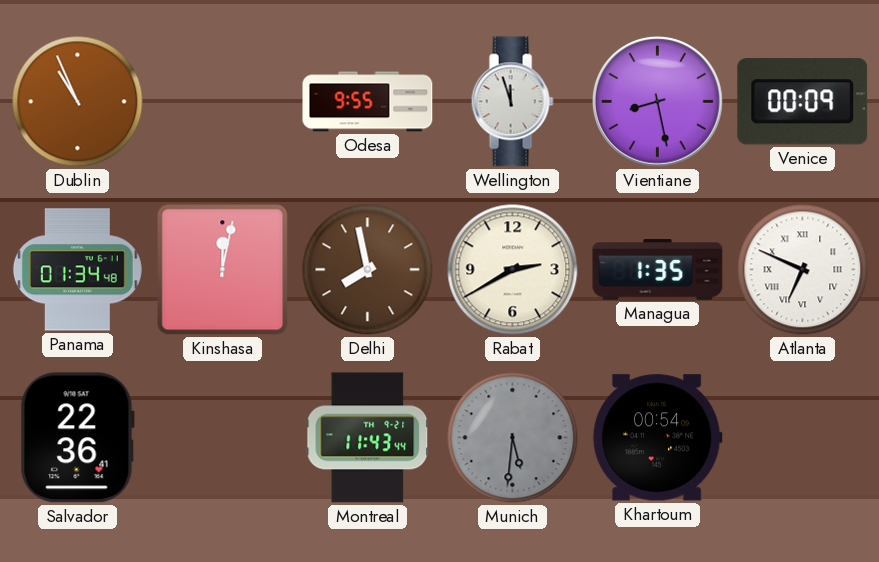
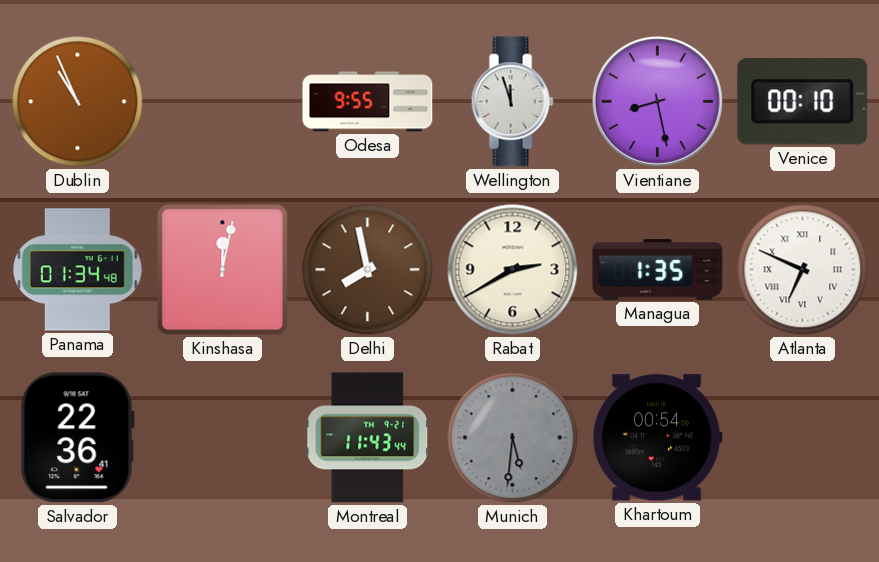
Venice: 00:09 -> 00:10 (803, 102)
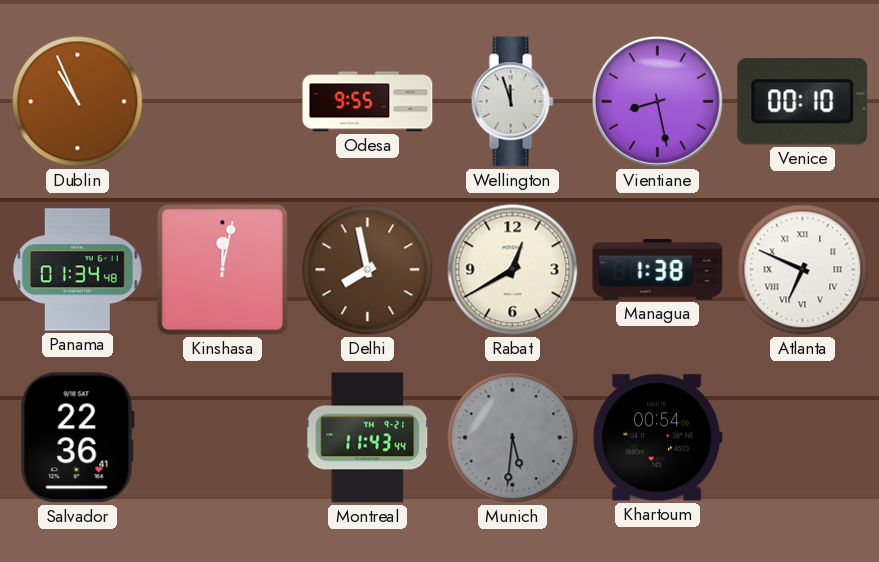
Rabat: 2:40 -> 12:40 (513, 270)
Managua: 1:35 -> 1:38 (658, 270)
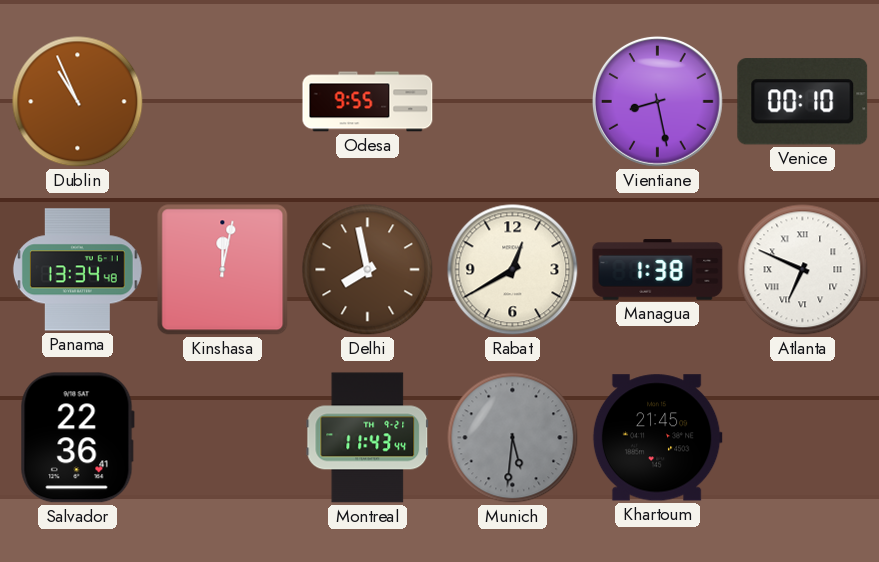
Wellington: 11:57 -> none (512, 102)
Panama: 01:34 -> 13:34 (77, 270)
Khartoum: 00:54 -> 21:45 (657, 438)
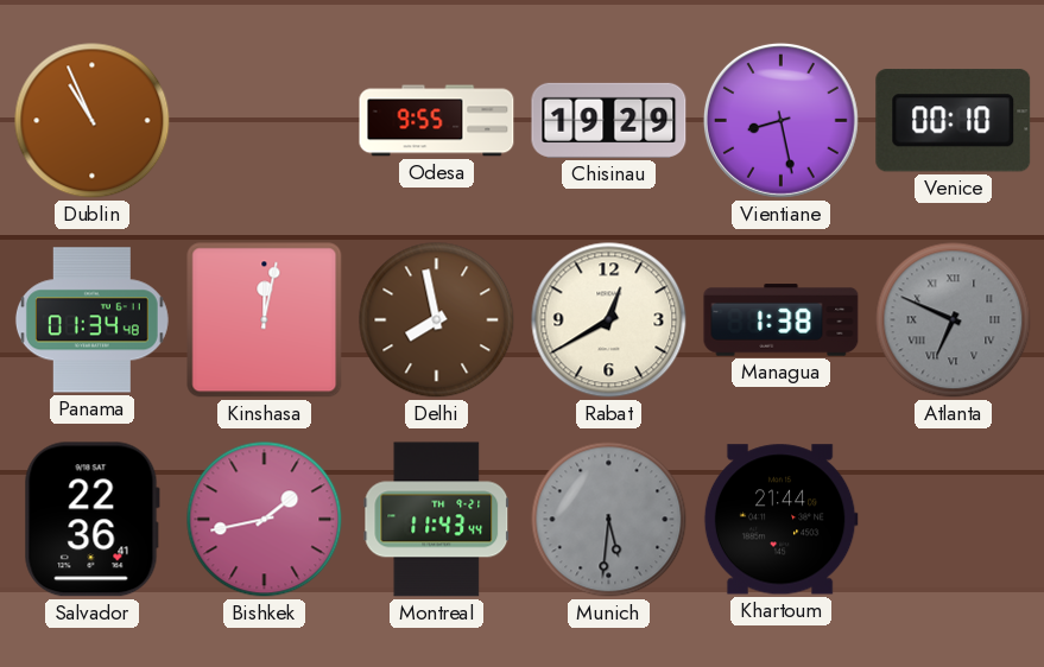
Chisinau: none -> 19:29 (609, 120)
Panama: 13:34 -> 01:34 (91, 320)
Atlanta dial: white -> grey (954, 320)
Bishkek: none -> 1:43 (265, 520)
Khartoum: 21:45 -> 21:44 (780, 520)
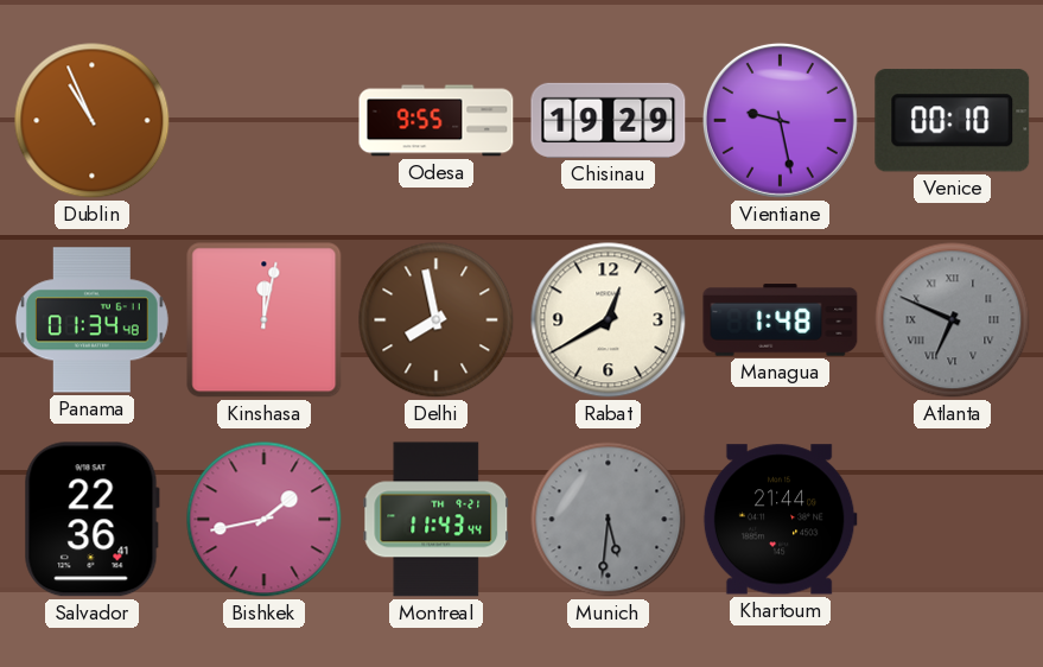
Vientiane: 8:28 -> 9:28 (780, 120)
Managua: 1:38 -> 1:48 (781, 320)
